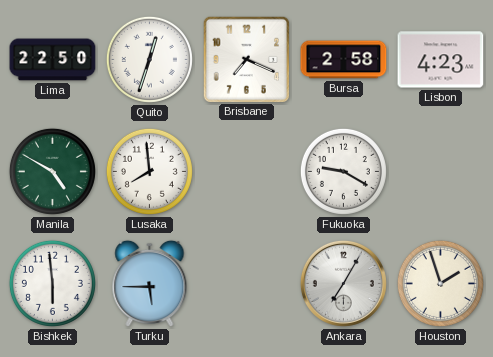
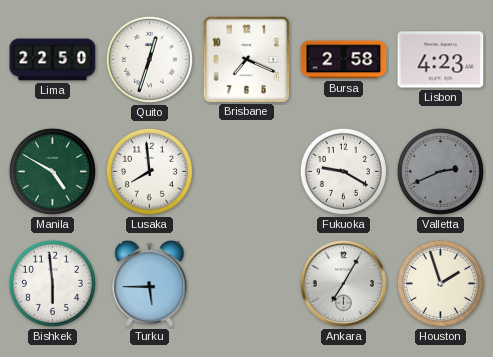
Valletta: none -> 2:41 (440, 171)
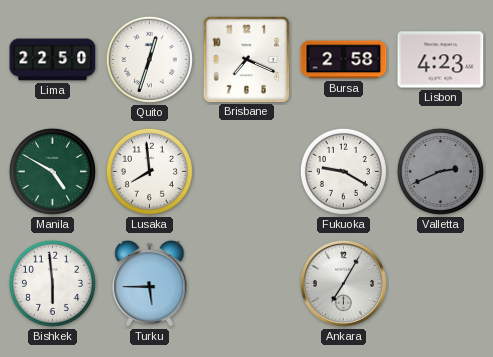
Houston: 1:57 -> none (440, 283)
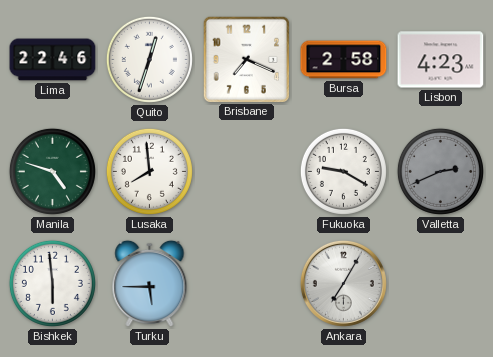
Lima: 22:50 -> 22:46 (53, 60)
Manila: 4:50 -> 4:48 (52, 171)
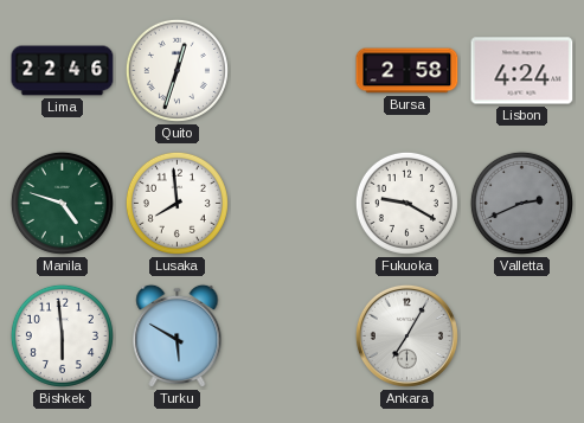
Brisbane: 7:19 -> none (246, 59)
Lisbon: 4:23 -> 4:24 (522, 71)
Turku: 5:45 -> 5:50 (178, 337)
